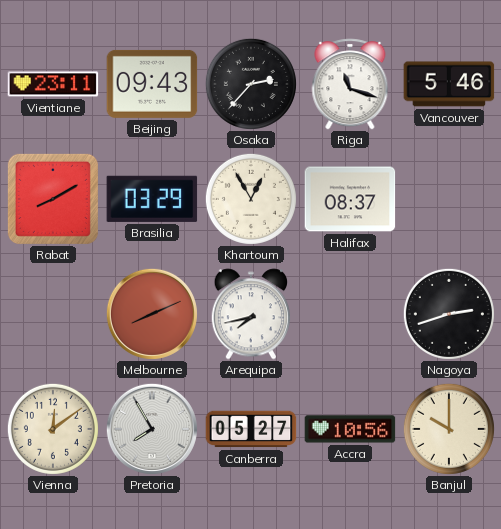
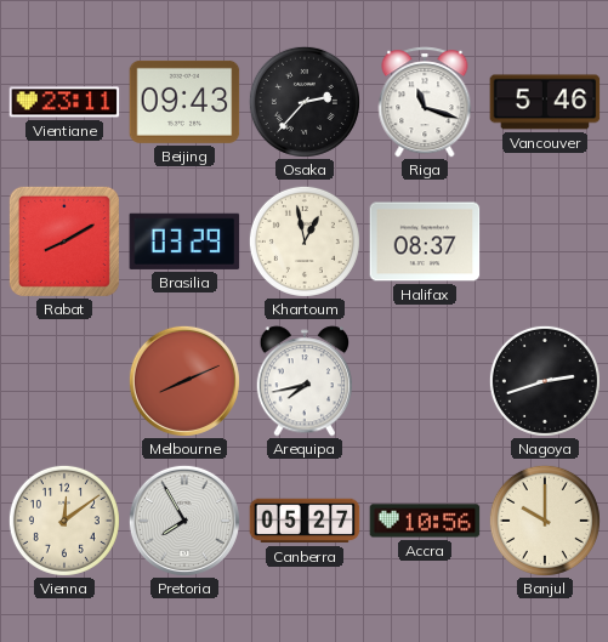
Khartoum: 12:55 -> 12:58 (305, 242)
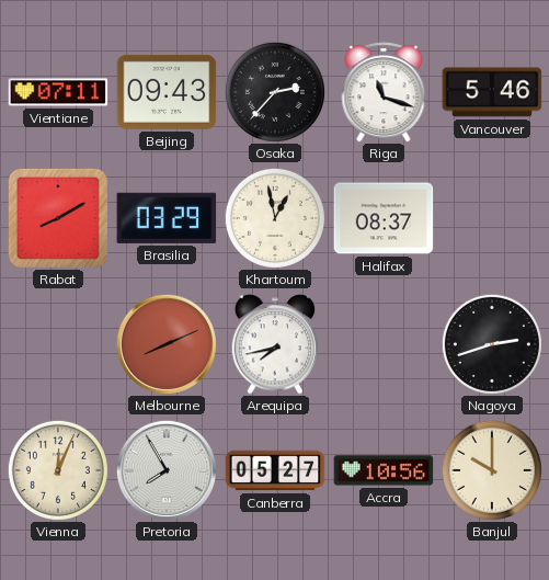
Vientiane: 23:11 -> 07:11 (58, 92)
Vienna: 12:09 -> 12:04 (58, 470)
